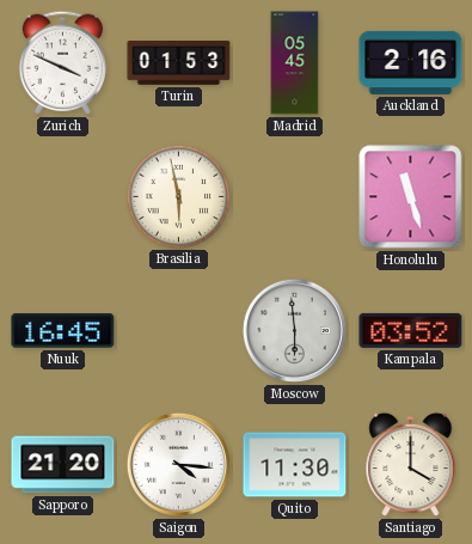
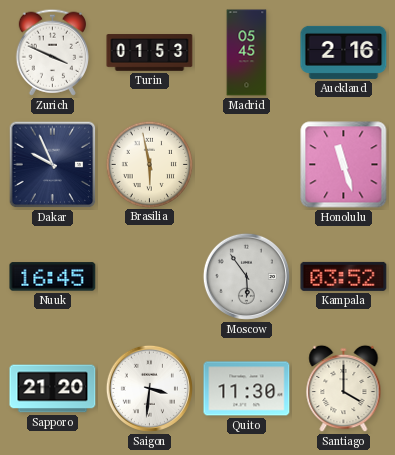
Dakar: none -> 9:56 (53, 165)
Moscow: 5:59 -> 5:54 (246, 276)
Saigon: 4:16 -> 3:31 (149, 388)
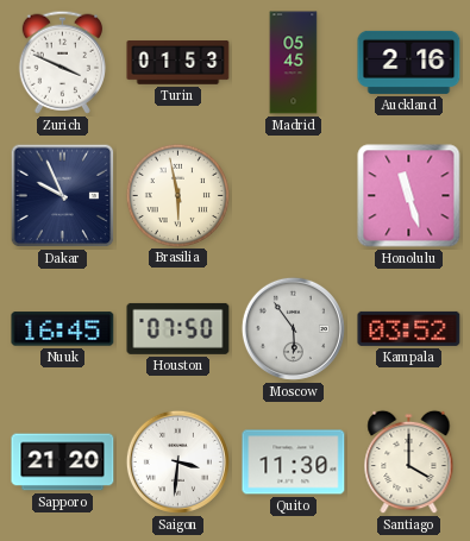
Houston: none -> 07:50 (178, 328)
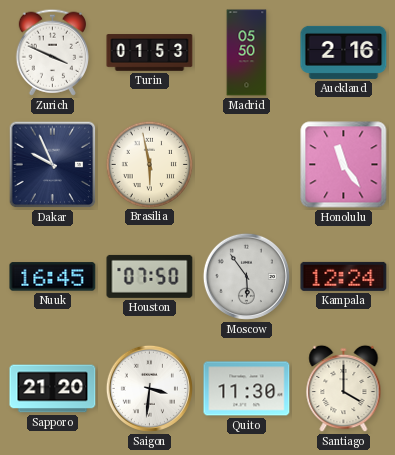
Madrid: 05:45 -> 05:50 (247, 53)
Honolulu: 11:27 -> 11:24 (344, 165)
Kampala: 03:52 -> 12:24 (344, 276)
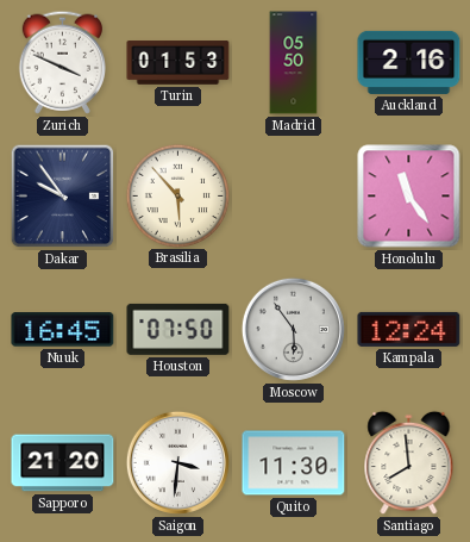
Dakar: 9:56 -> 9:54 (63, 197)
Brasilia: 5:58 -> 5:53 (177, 195)
Santiago: 4:00 -> 7:59 (409, 463)
